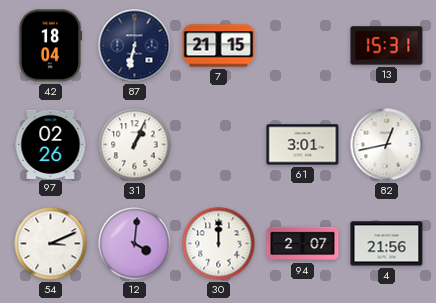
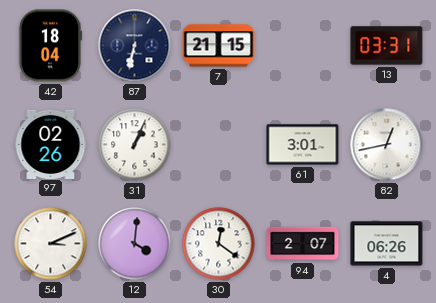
13: 15:31 -> 03:31 (387, 46)
30: 12:00 -> 12:21 (219, 244)
4: 21:56 -> 06:26 (387, 244)
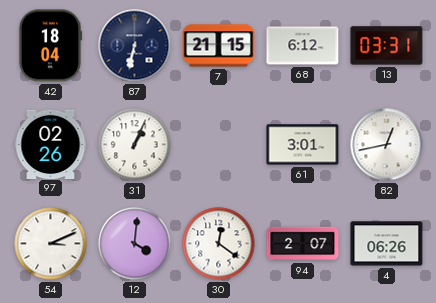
68: none -> 6:12 (303, 46)
